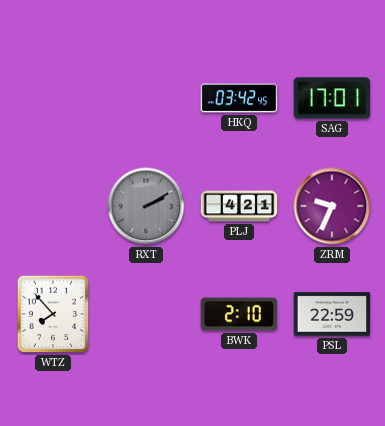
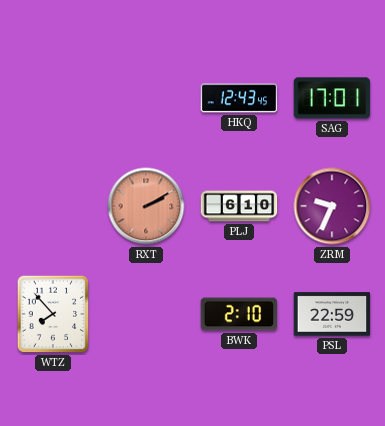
HKQ: 03:42 -> 12:43 (239, 98)
RXT dial: grey -> salmon (146, 206)
PLJ: 4:21 -> 6:10 (239, 206)
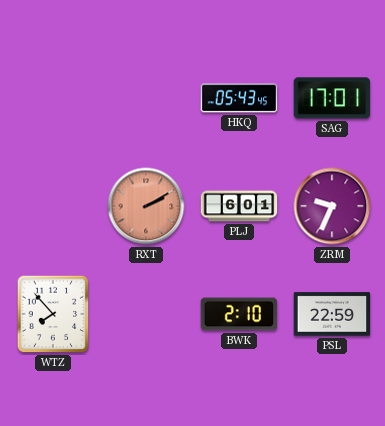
HKQ: 12:43 -> 05:43 (239, 98)
PLJ: 6:10 -> 6:01 (239, 206)
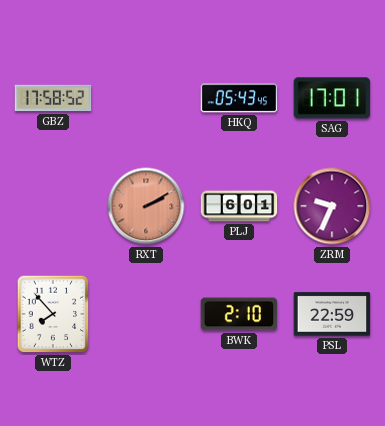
GBZ: none -> 17:58 (53, 98)
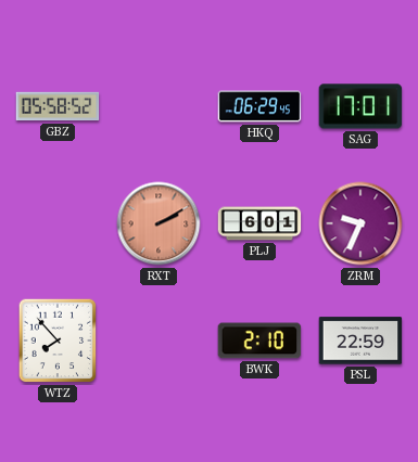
GBZ: 17:58 -> 05:58 (58, 106)
HKQ: 05:43 -> 06:29 (259, 106)
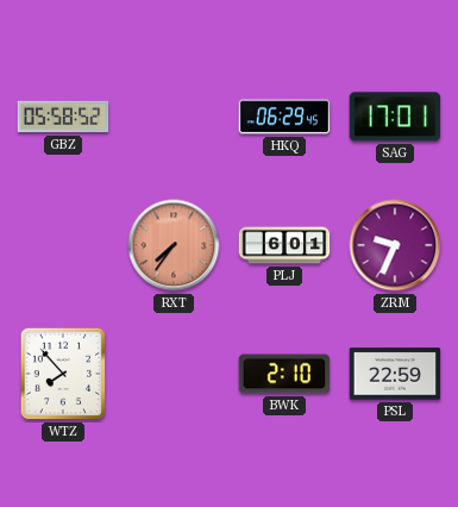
RXT: 2:10 -> 7:36 (174, 245)
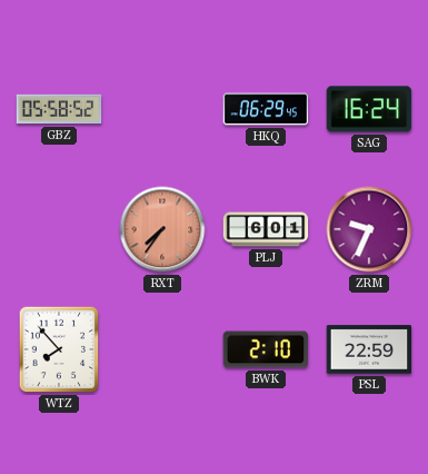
SAG: 17:01 -> 16:24 (369, 109)
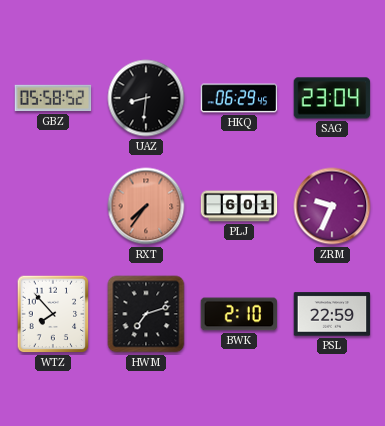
UAZ: none -> 8:31 (146, 98)
SAG: 16:24 -> 23:04 (332, 98)
HWM: none -> 7:12 (146, 314)
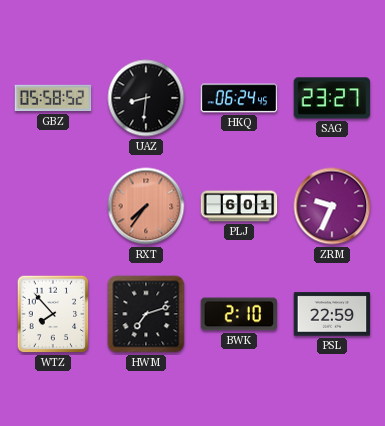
HKQ: 06:29 -> 06:24 (239, 98)
SAG: 23:04 -> 23:27 (332, 98)
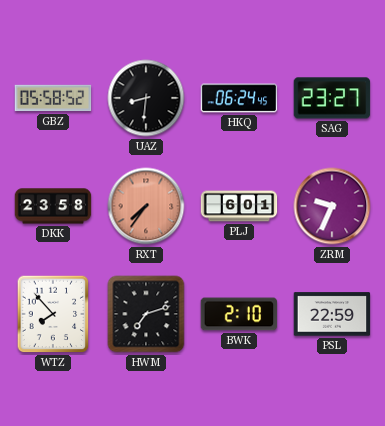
DKK: none -> 23:58 (53, 206)
